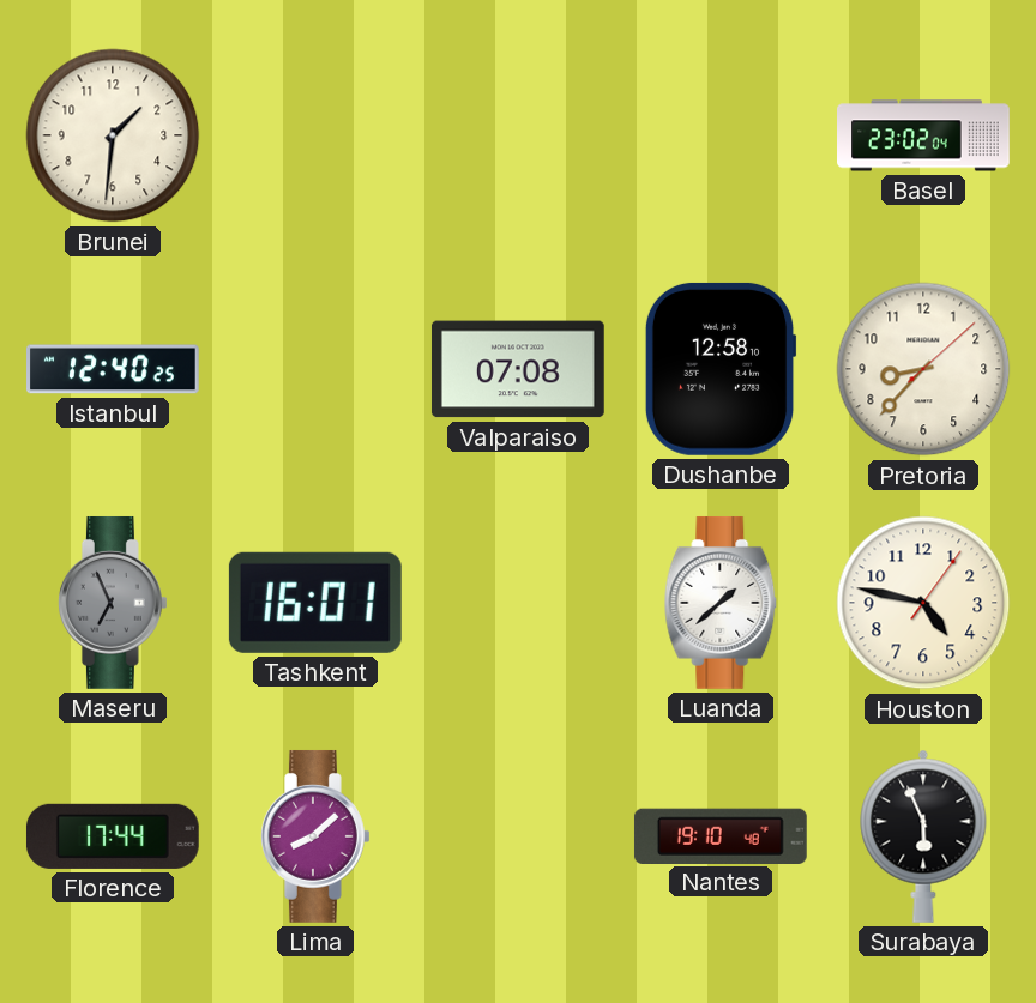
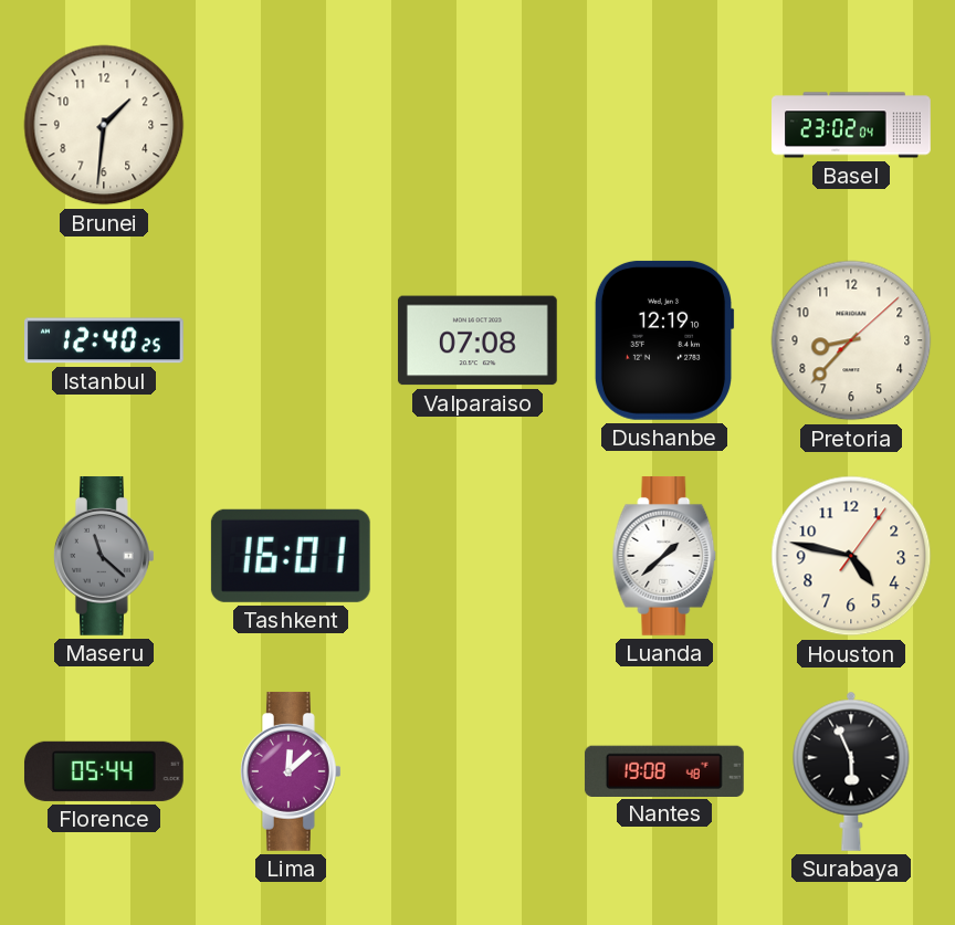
Dushanbe: 12:58 -> 12:19 (664, 340)
Maseru: 6:56 -> 11:22 (104, 556)
Florence: 17:44 -> 05:44 (104, 771)
Lima: 8:08 -> 12:08 (291, 771)
Nantes: 19:10 -> 19:08 (664, 770)
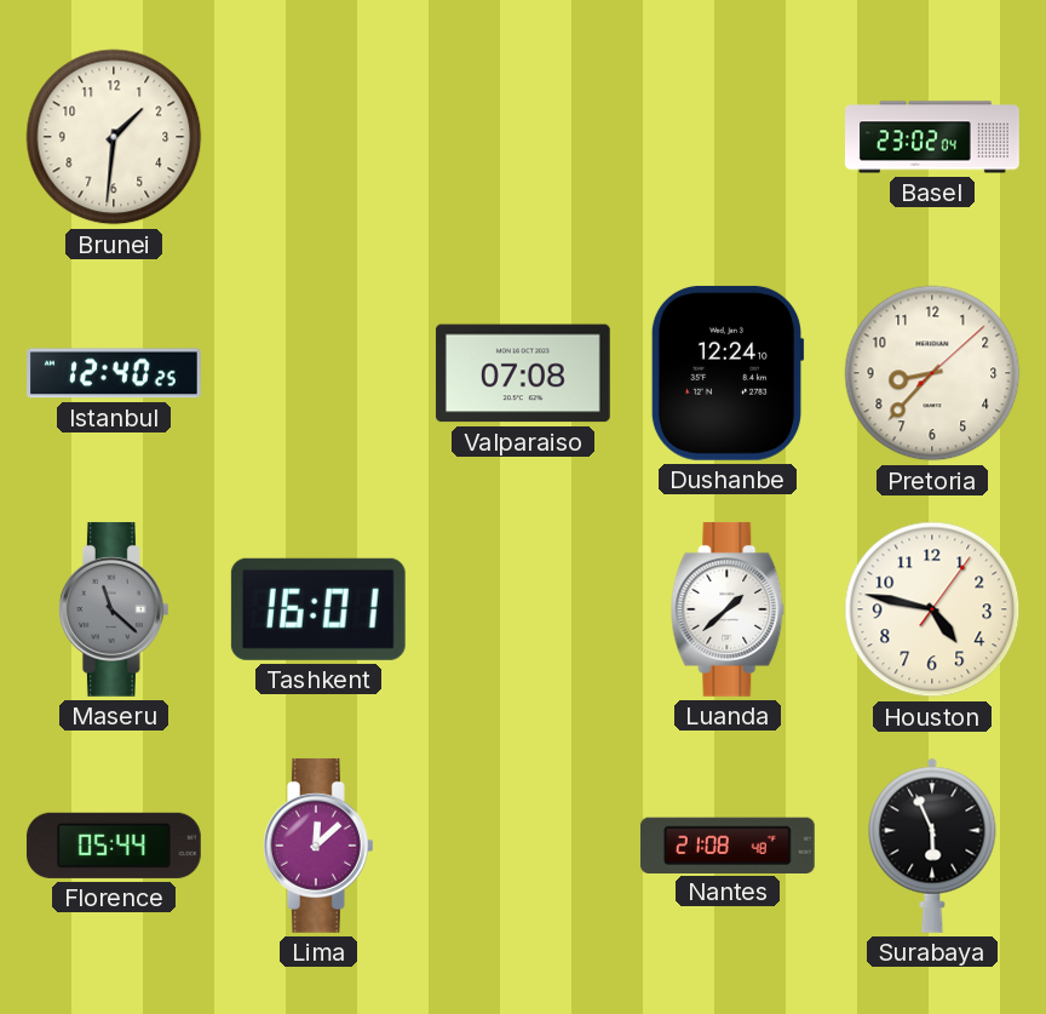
Dushanbe: 12:19 -> 12:24 (728, 373)
Nantes: 19:08 -> 21:08 (728, 844)
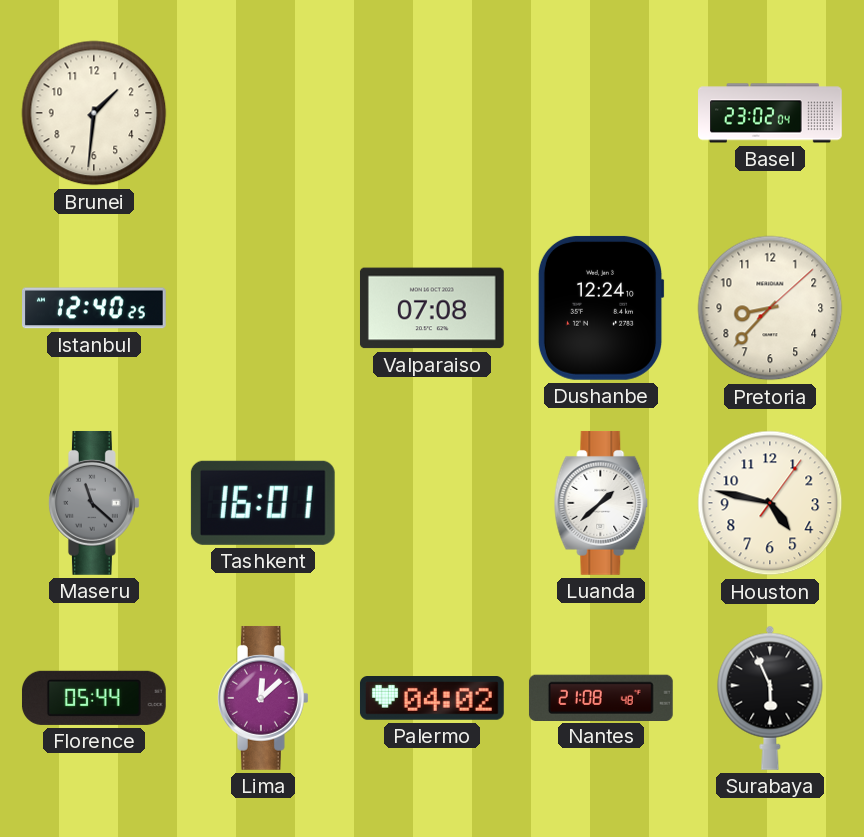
Palermo: none -> 04:02 (432, 699)
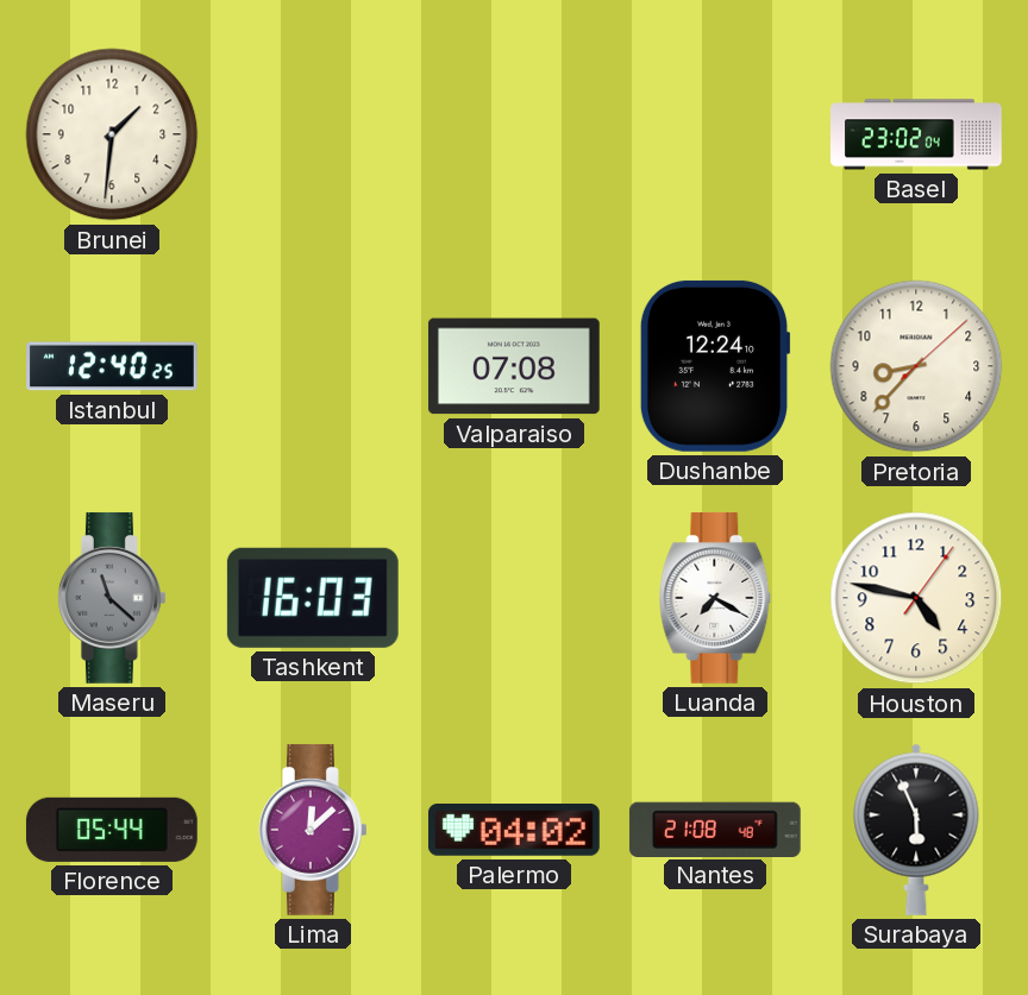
Tashkent: 16:01 -> 16:03 (313, 598)
Luanda: 1:38 -> 7:20 (715, 598)
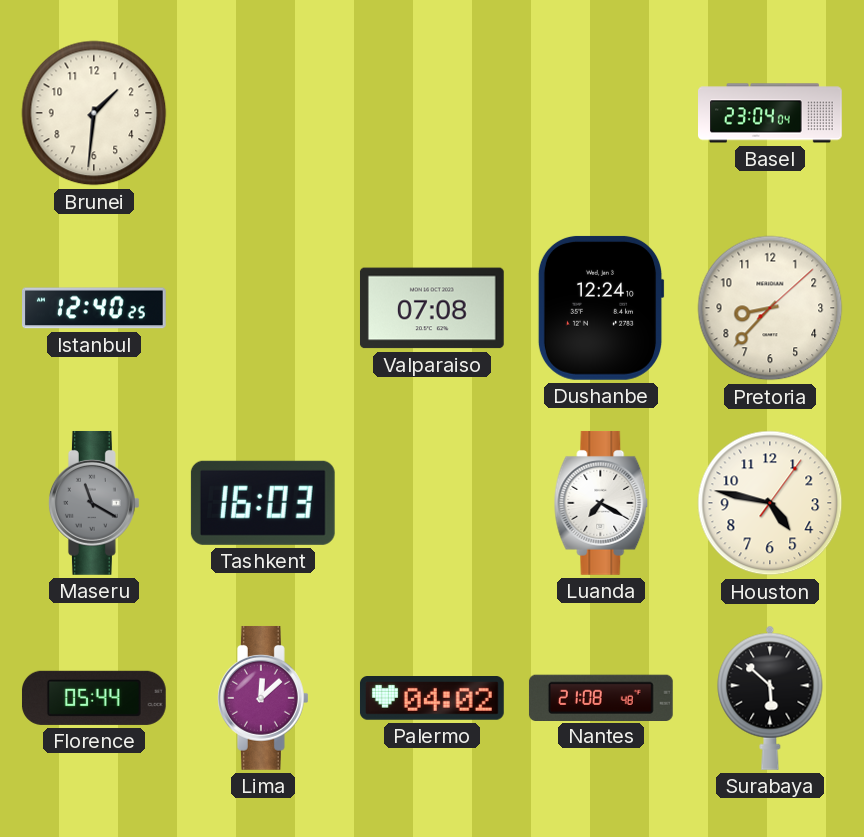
Basel: 23:02 -> 23:04 (771, 113)
Maseru: 11:22 -> 11:20 (94, 503)
Surabaya: 5:56 -> 5:52 (770, 698)
